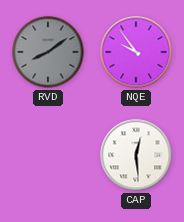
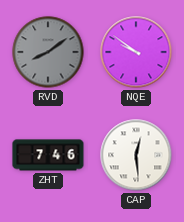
NQE: 9:54 -> 9:51 (136, 52)
ZHT: none -> 7:46 (48, 155)
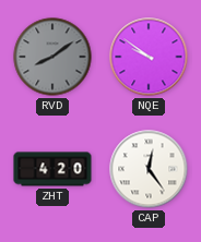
ZHT: 7:46 -> 4:20 (52, 169)
CAP: 12:29 -> 12:24 (149, 169)
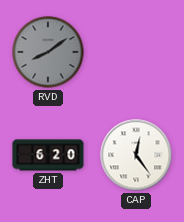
NQE: 9:51 -> none (149, 57)
ZHT: 4:20 -> 6:20 (48, 155)
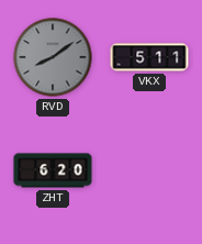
VKX: none -> 5:11 (149, 57)
CAP: 12:24 -> none (136, 155)
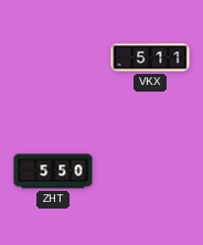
RVD: 8:09 -> none (53, 57)
ZHT: 6:20 -> 5:50 (53, 171)
